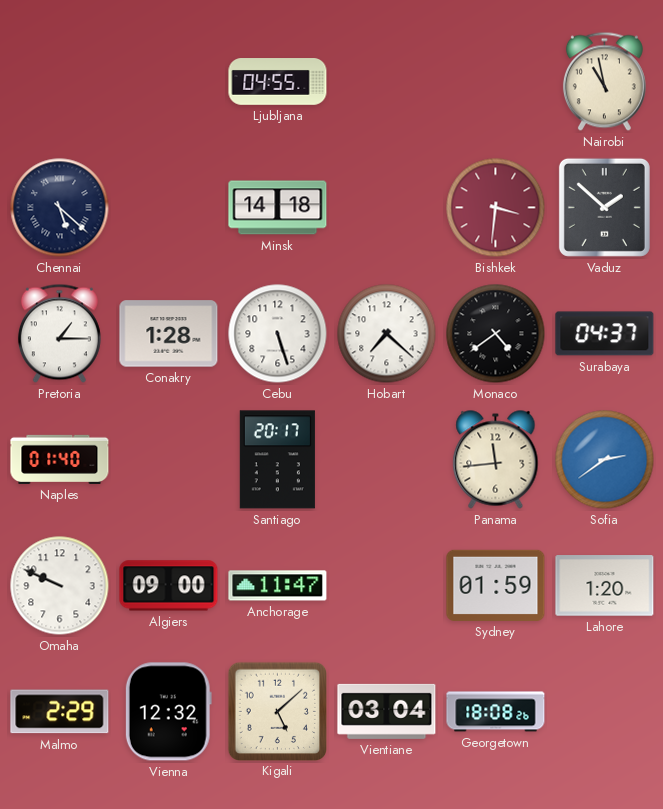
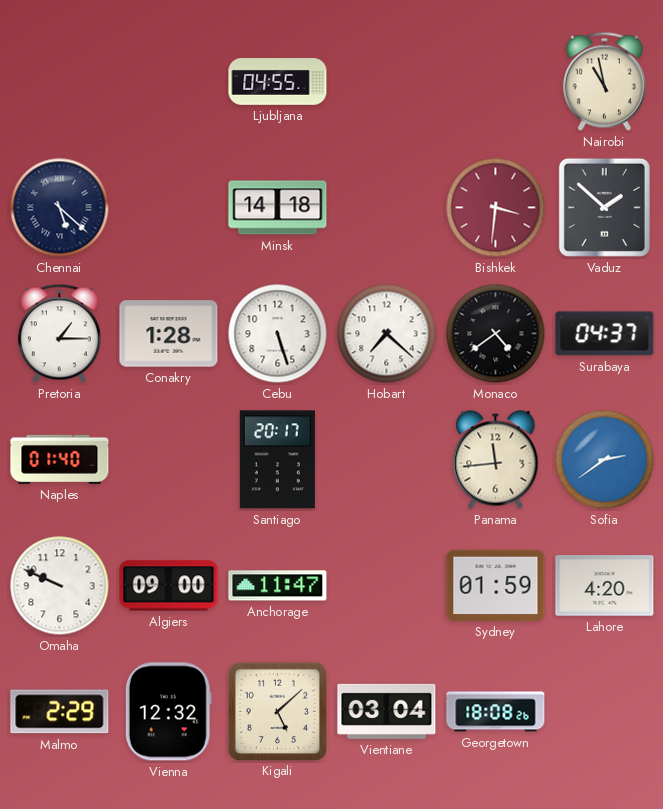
Lahore: 1:20 -> 4:20 (605, 586)
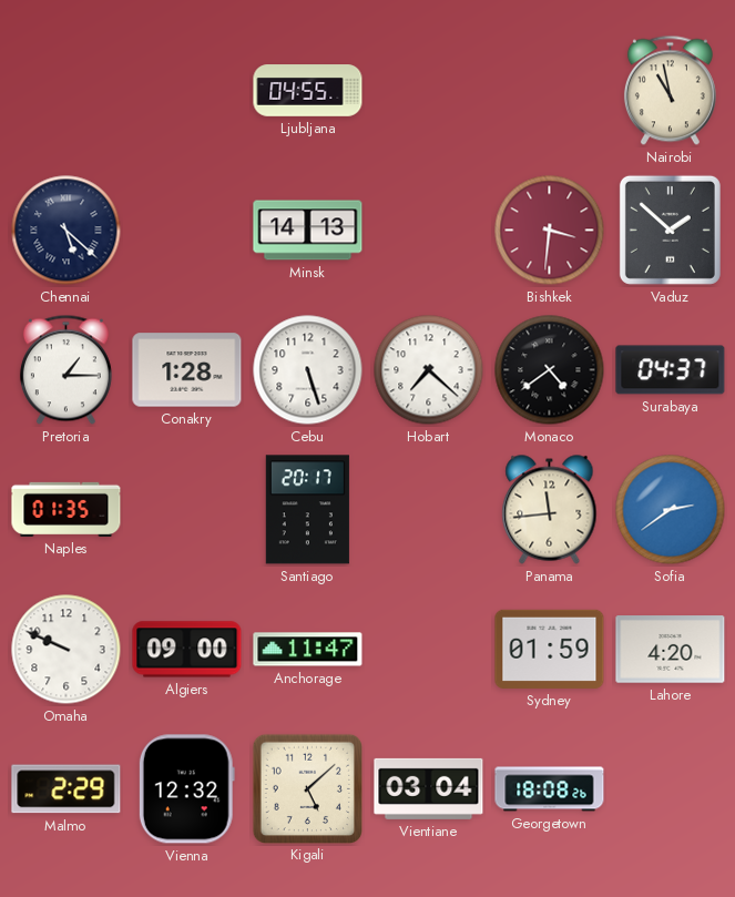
Minsk: 14:18 -> 14:13 (308, 231)
Naples: 01:40 -> 01:35 (67, 509)
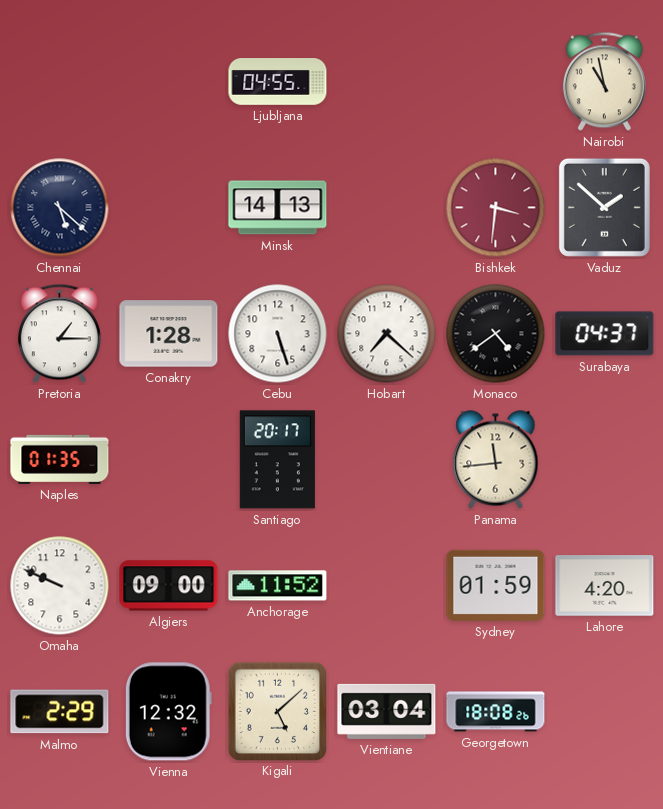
Sofia: 2:39 -> none (671, 510)
Anchorage: 11:47 -> 11:52 (278, 586)
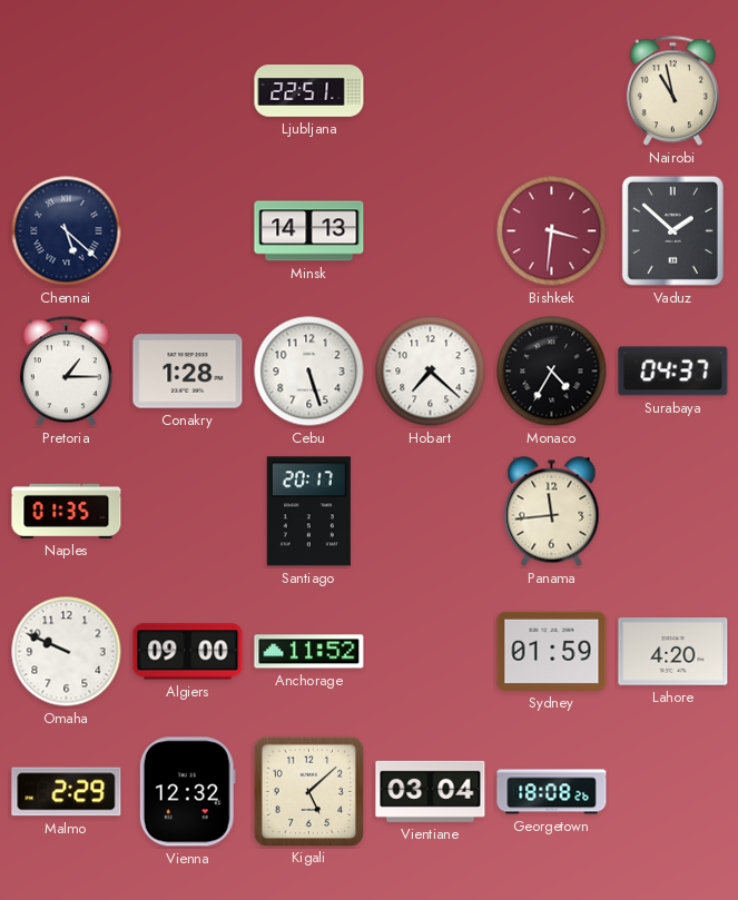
Ljubljana: 04:55 -> 22:51 (309, 91)
Monaco: 4:39 -> 4:35 (552, 372)
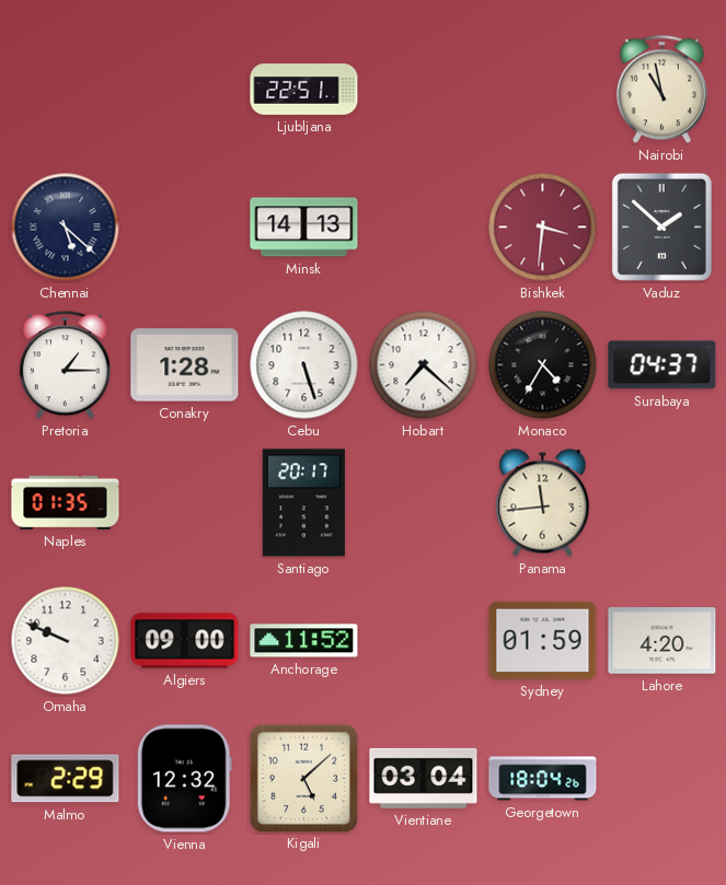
Georgetown: 18:08 -> 18:04 (543, 779)
